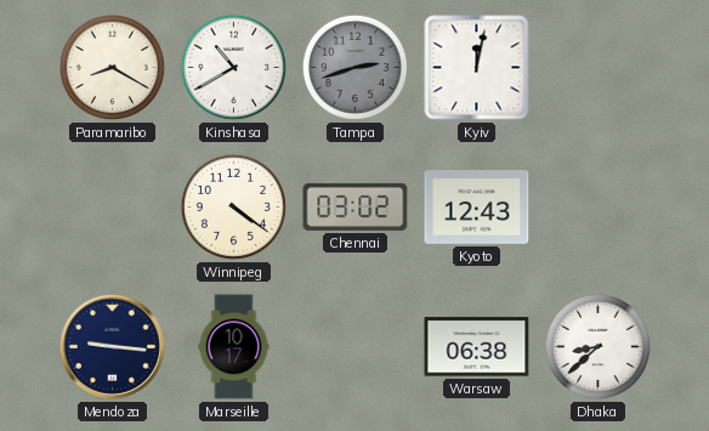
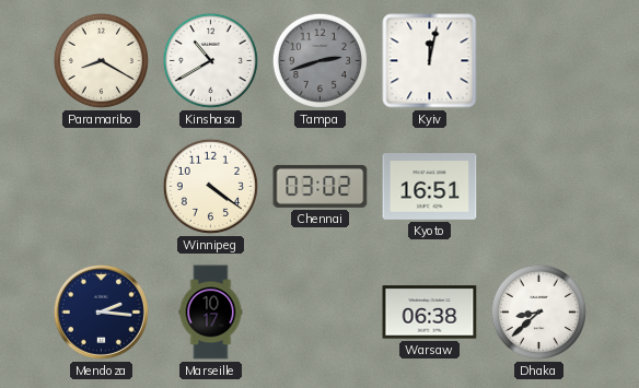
Kyoto: 12:43 -> 16:51 (430, 187)
Mendoza: 9:16 -> 2:16 (101, 311)
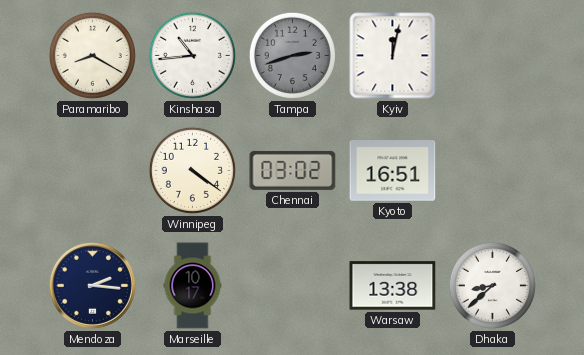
Kinshasa: 10:40 -> 10:44 (192, 55)
Warsaw: 06:38 -> 13:38 (393, 286)
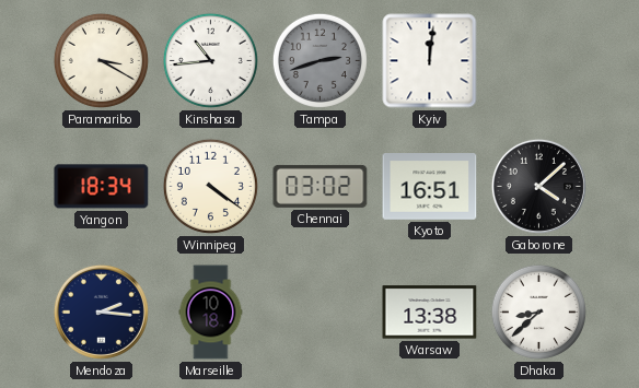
Paramaribo: 8:20 -> 3:20 (101, 60)
Kyiv: 12:02 -> 12:01 (430, 61)
Yangon: none -> 18:34 (102, 187)
Gaborone: none -> 4:08 (538, 186)
Marseille: 10:17 -> 10:18 (211, 313)
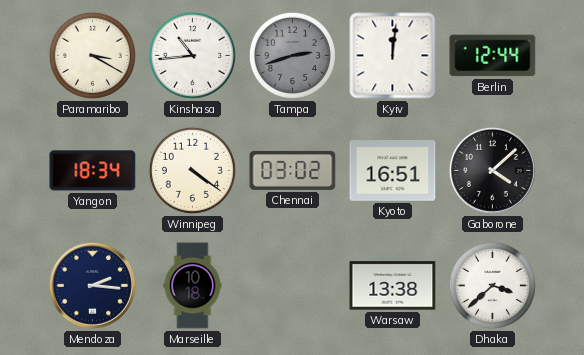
Berlin: none -> 12:44 (493, 56)
Dhaka: 8:38 -> 3:38 (492, 285)
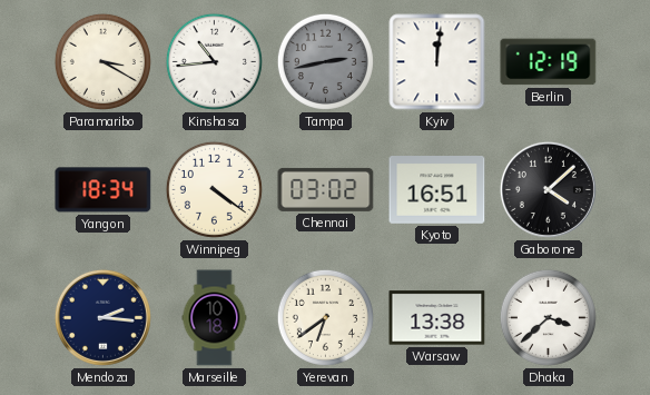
Tampa: 2:42 -> 2:43 (325, 61)
Berlin: 12:44 -> 12:19 (549, 62)
Yerevan: none -> 6:39 (325, 317)
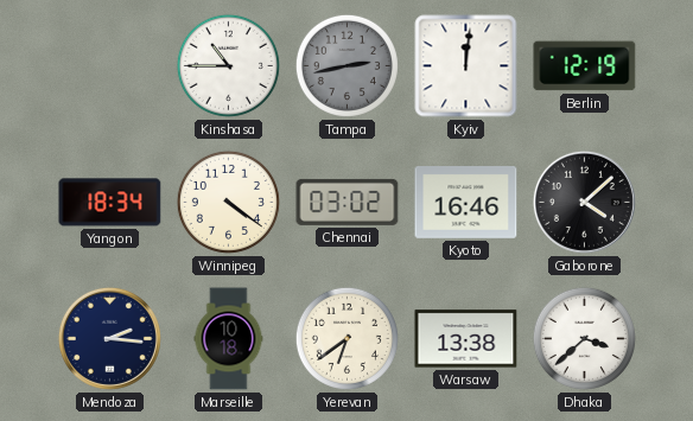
Paramaribo: 3:20 -> none (102, 61)
Kinshasa: 10:44 -> 10:45 (228, 65)
Kyoto: 16:51 -> 16:46 (466, 203)
